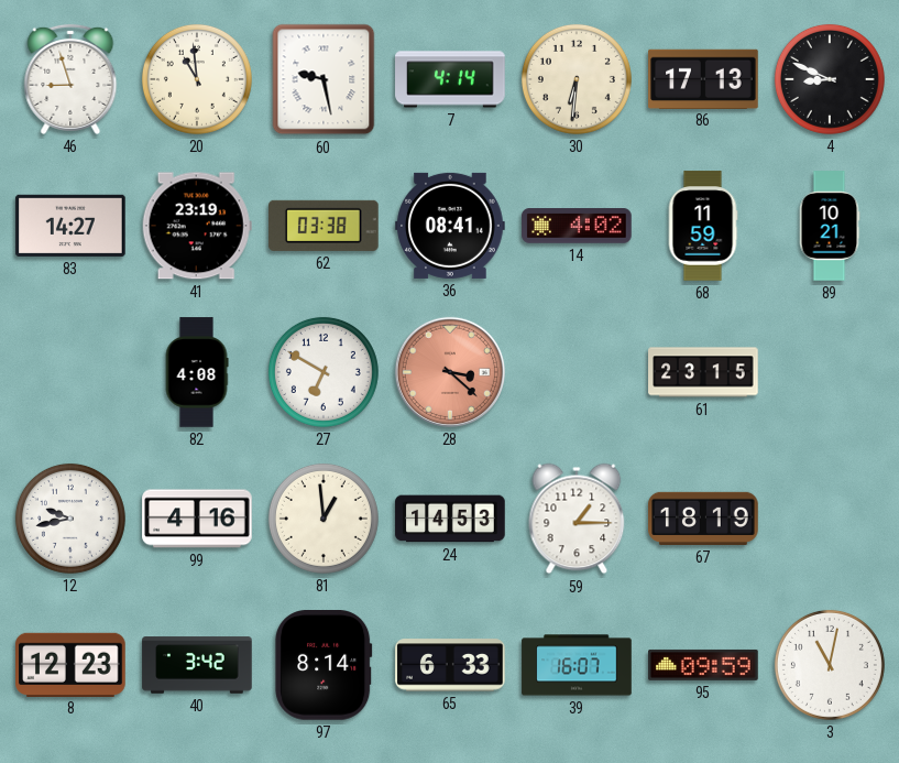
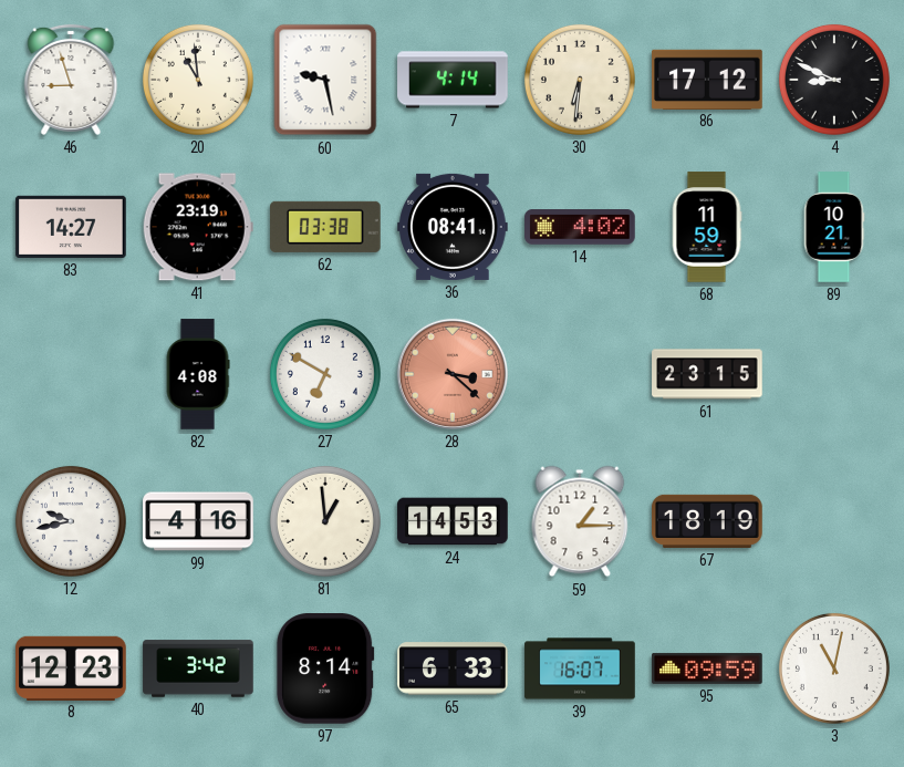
86: 17:13 -> 17:12 (707, 79)
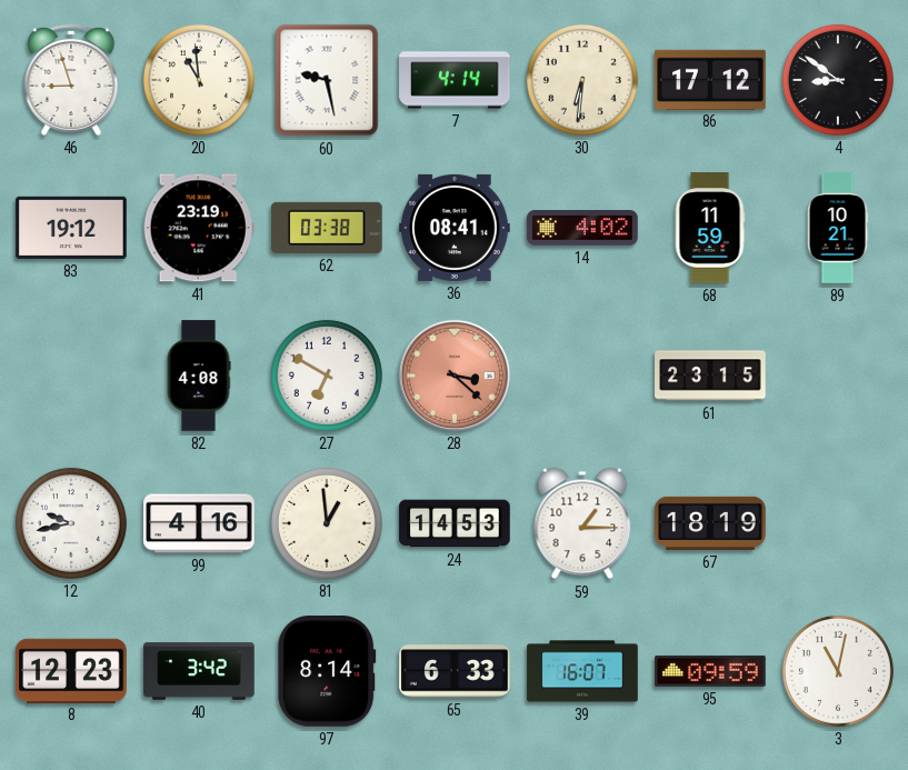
4: 8:49 -> 8:51 (838, 80)
83: 14:27 -> 19:12 (71, 228)
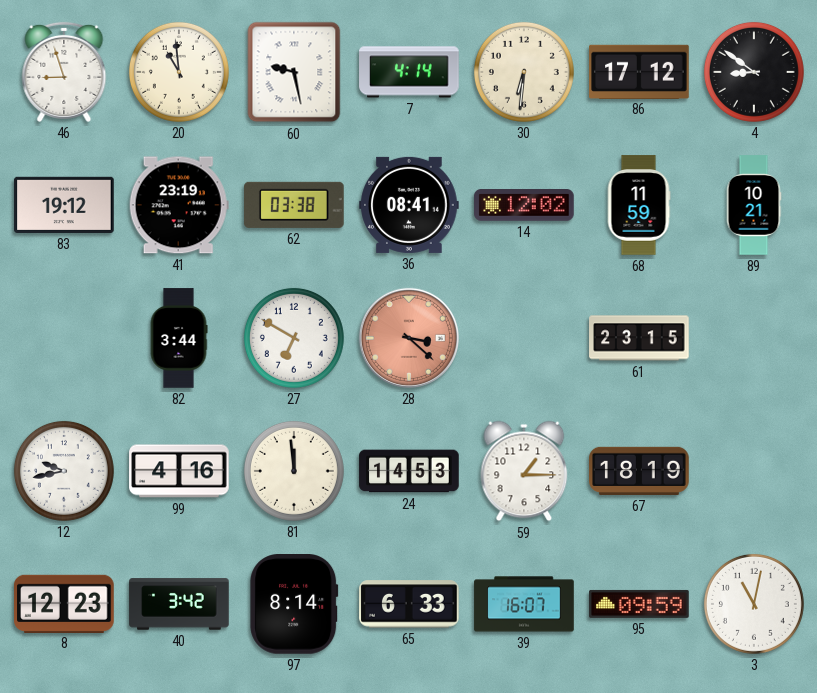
14: 4:02 -> 12:02 (524, 206)
82: 4:08 -> 3:44 (179, 338)
81: 12:59 -> 11:59 (294, 471)
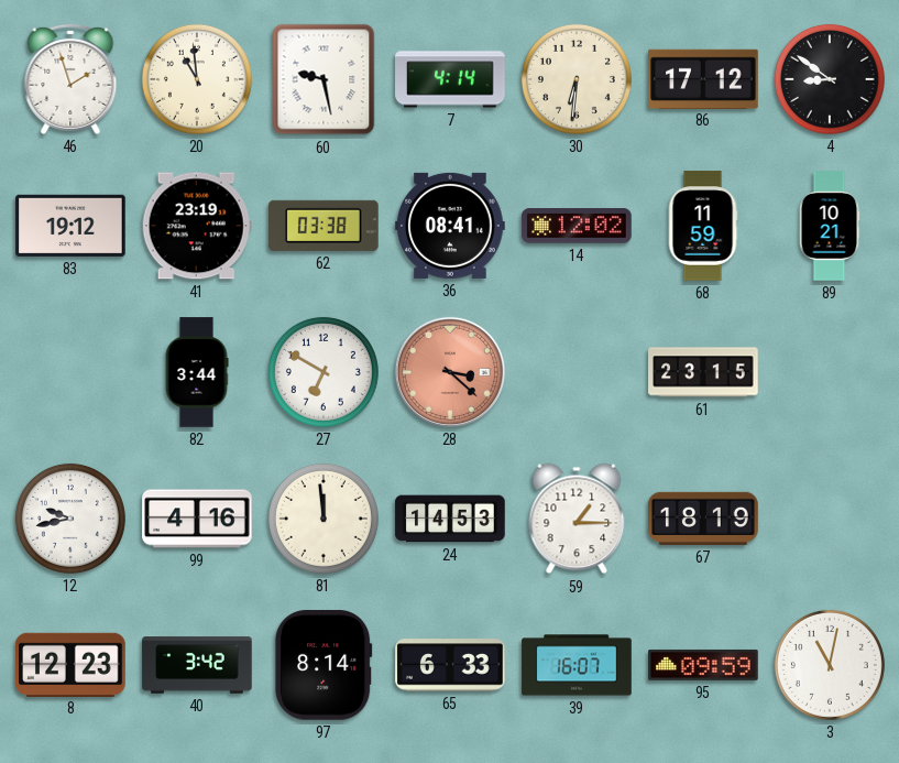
46: 8:57 -> 1:57 (70, 79)
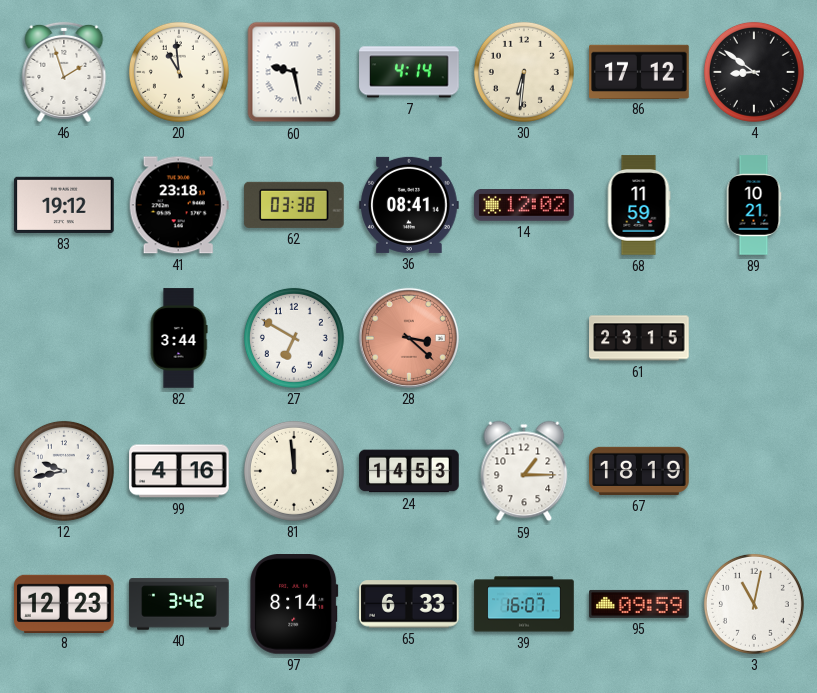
41: 23:19 -> 23:18 (179, 205)
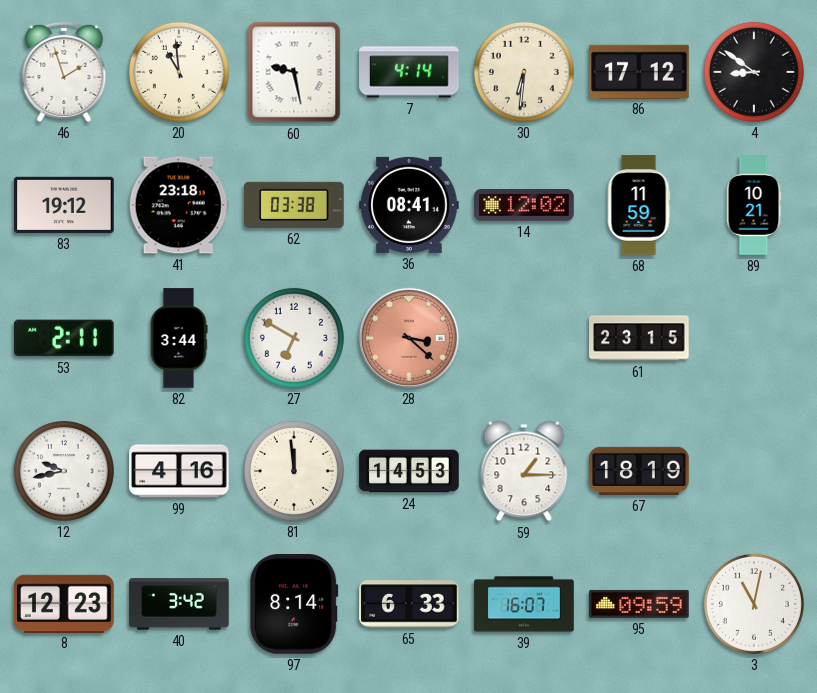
53: none -> 2:11 (65, 338)
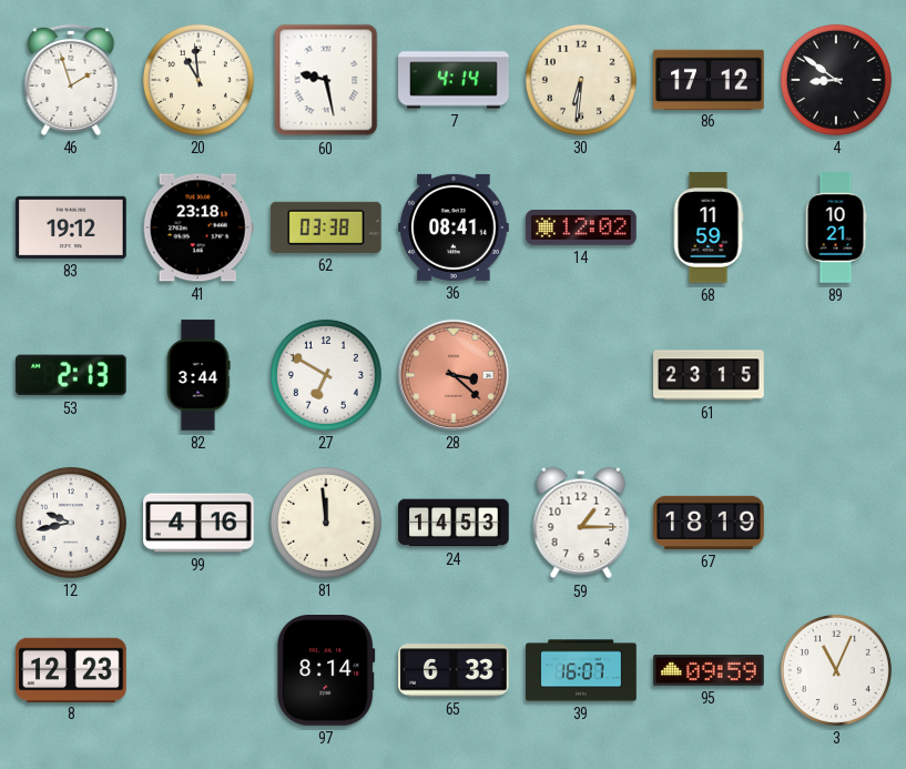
53: 2:11 -> 2:13 (72, 375)
40: 3:42 -> none (179, 604)
3: 11:02 -> 11:04 (836, 670)
